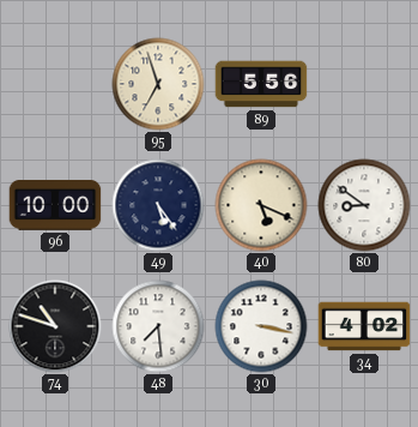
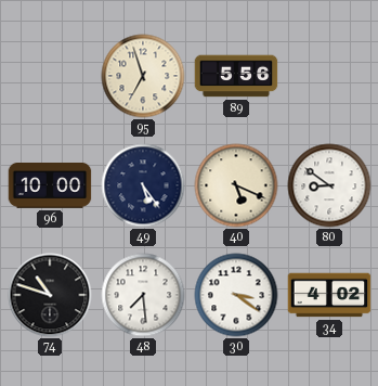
30: 3:17 -> 3:21 (236, 295)
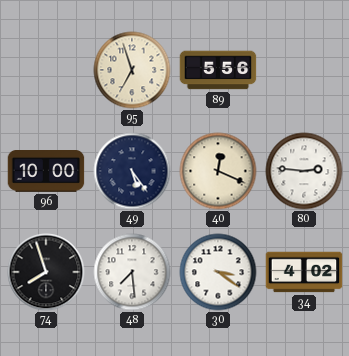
40: 5:19 -> 12:19 (218, 171)
80: 8:51 -> 2:46 (304, 171)
74: 10:48 -> 7:57 (46, 272)
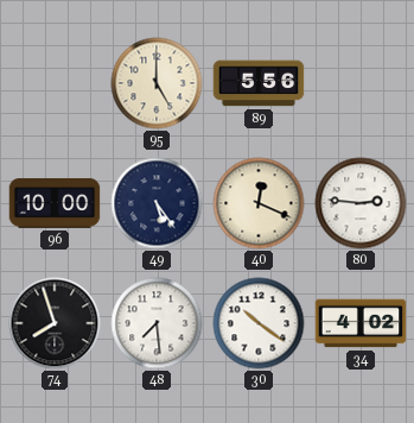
95: 6:57 -> 5:00 (157, 83)
30: 3:21 -> 10:21 (259, 323)
